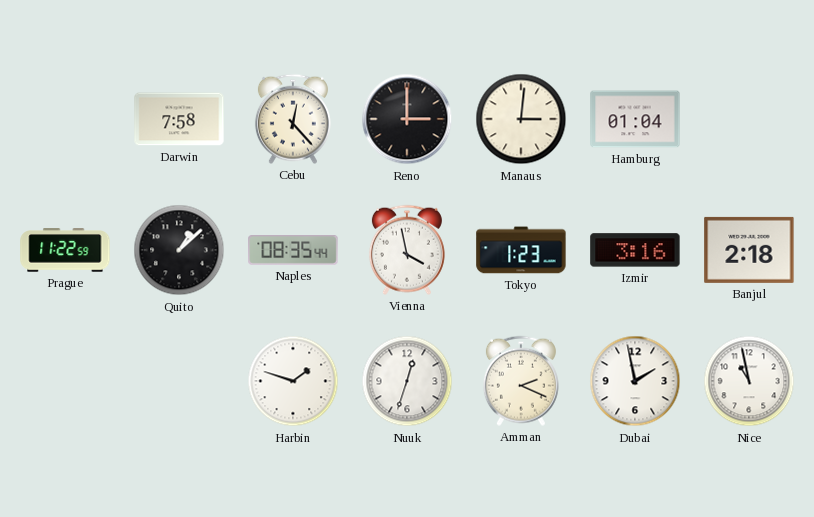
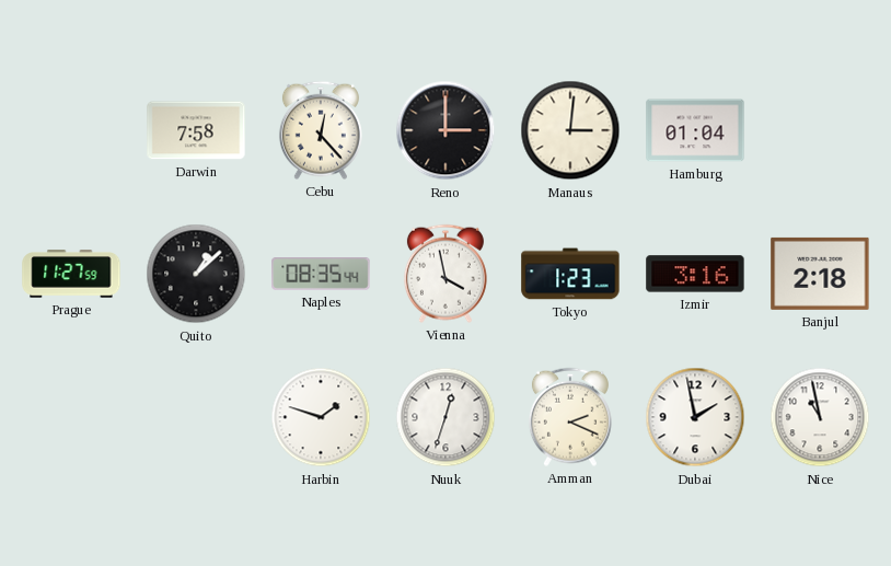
Prague: 11:22 -> 11:27 (71, 274)
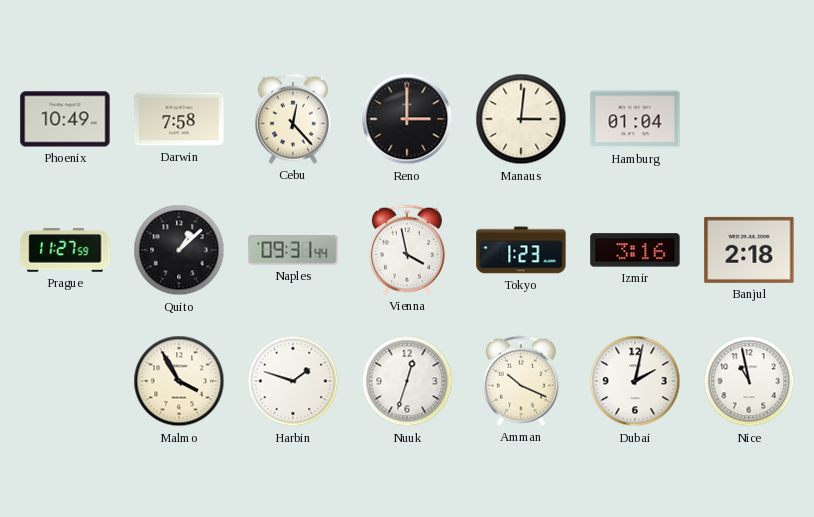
Phoenix: none -> 10:49 (65, 119)
Naples: 08:35 -> 09:31 (293, 250)
Malmo: none -> 3:55 (179, 381)
Amman: 2:19 -> 10:19 (521, 381)
Dubai: 1:58 -> 2:02 (635, 381)
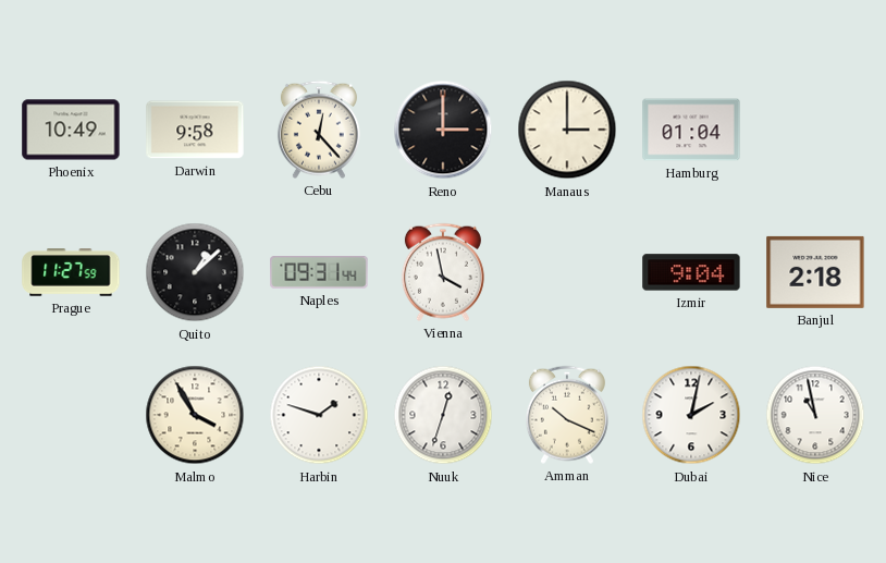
Darwin: 7:58 -> 9:58 (195, 130)
Manaus: 3:01 -> 3:00 (567, 130)
Tokyo: 1:23 -> none (521, 250)
Izmir: 3:16 -> 9:04 (691, 272)
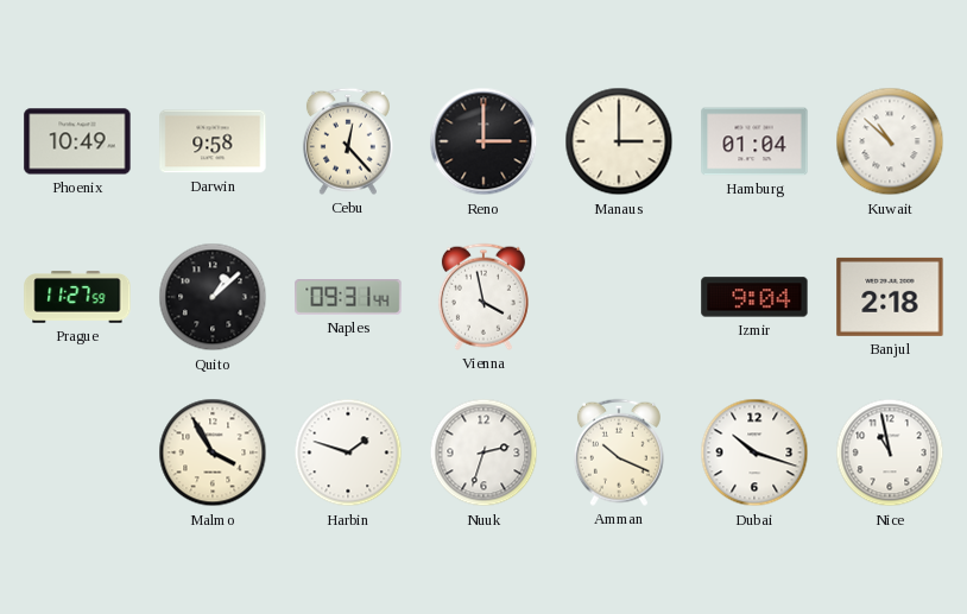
Kuwait: none -> 10:52 (890, 141)
Nuuk: 12:33 -> 2:33 (483, 452)
Dubai: 2:02 -> 10:18 (754, 452)
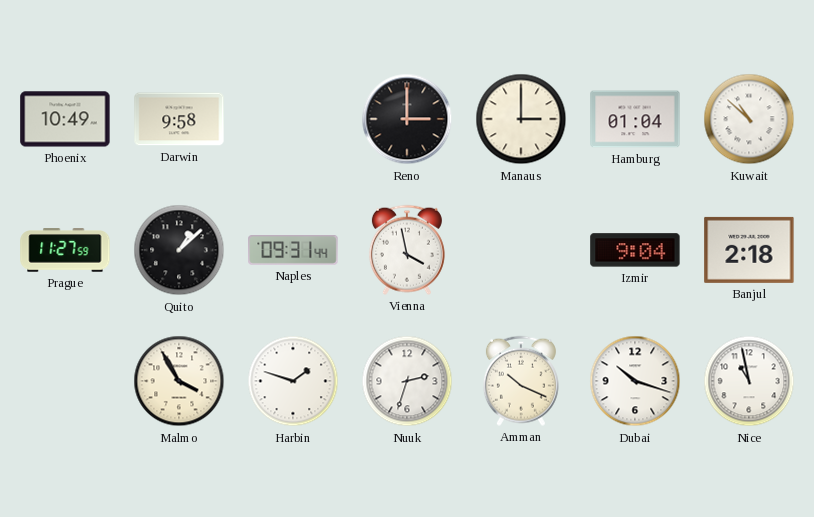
Cebu: 12:23 -> none (348, 141)
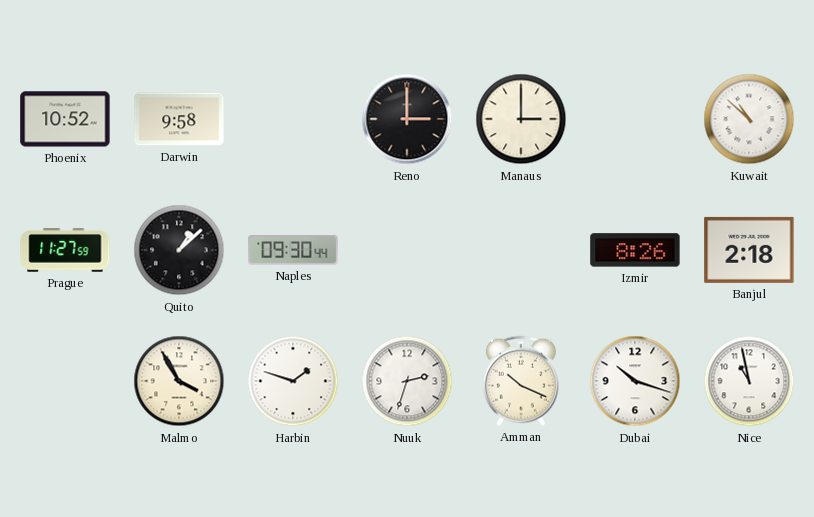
Phoenix: 10:49 -> 10:52 (65, 119)
Hamburg: 01:04 -> none (635, 119)
Naples: 09:31 -> 09:30 (293, 250)
Vienna: 3:58 -> none (407, 250)
Izmir: 9:04 -> 8:26 (635, 250)
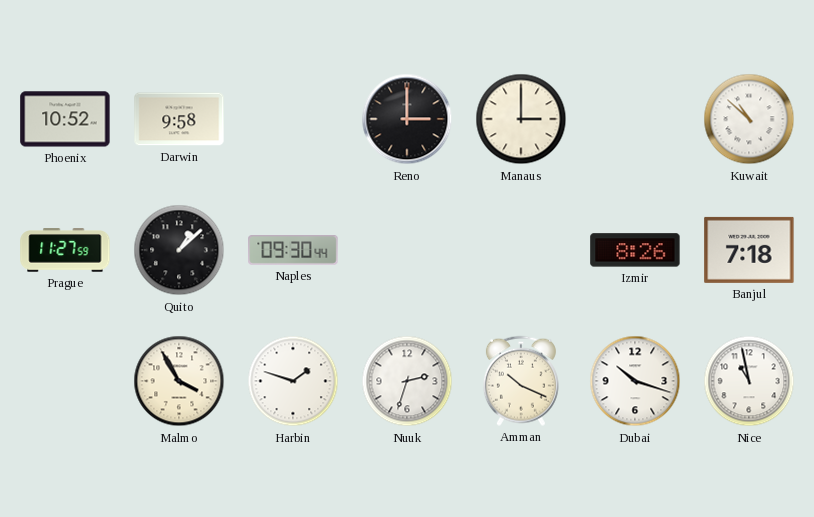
Banjul: 2:18 -> 7:18 (749, 250)
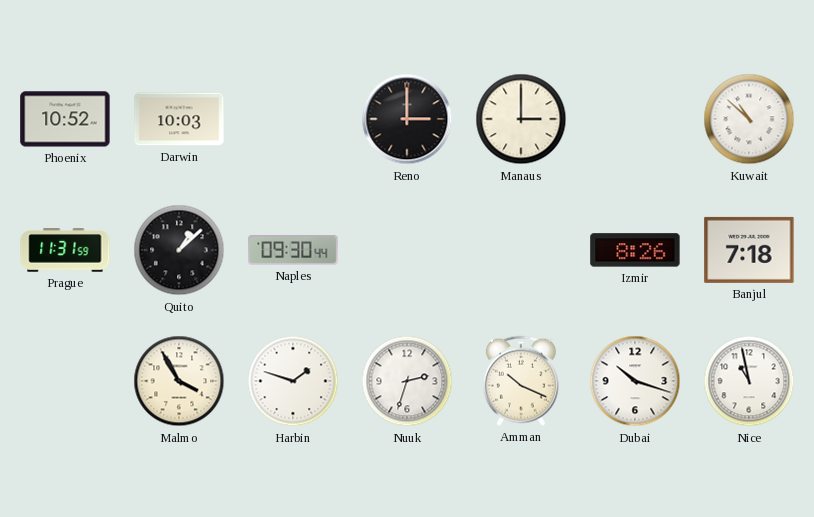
Darwin: 9:58 -> 10:03 (179, 119)
Prague: 11:27 -> 11:31 (65, 250)
